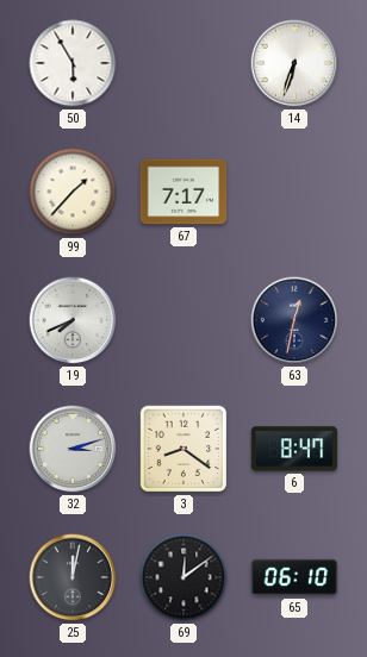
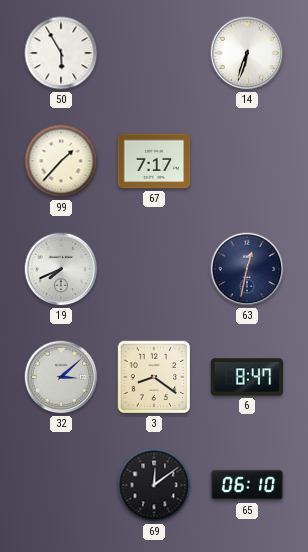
32: 3:12 -> 3:08 (61, 377)
25: 12:02 -> none (73, 577)
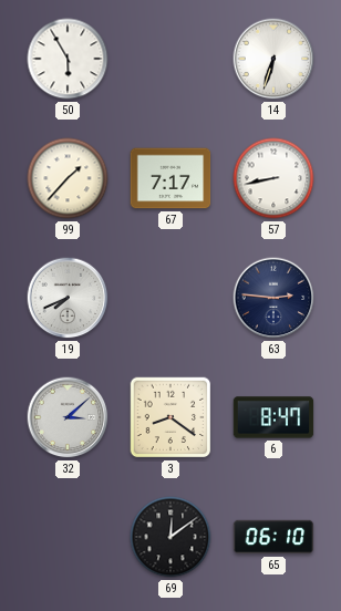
57: none -> 8:43 (273, 178)
63: 12:32 -> 2:46 (273, 298)
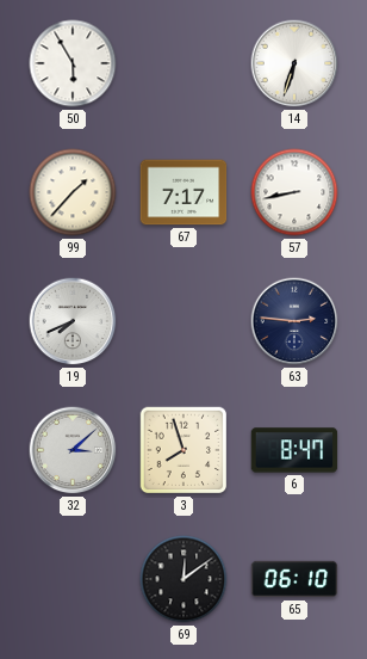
3: 8:21 -> 7:57 (183, 450)
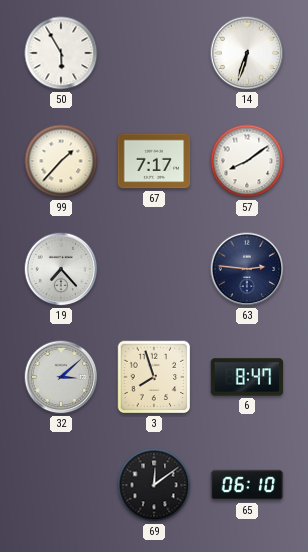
57: 8:43 -> 8:09 (247, 161)
19: 7:41 -> 7:23 (61, 269)
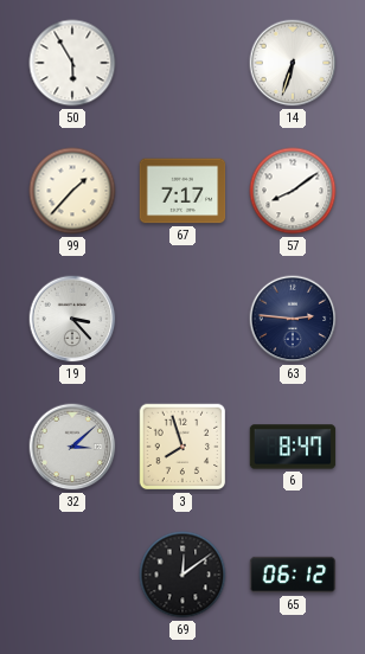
19: 7:23 -> 3:23 (72, 319)
65: 06:10 -> 06:12 (293, 575)
